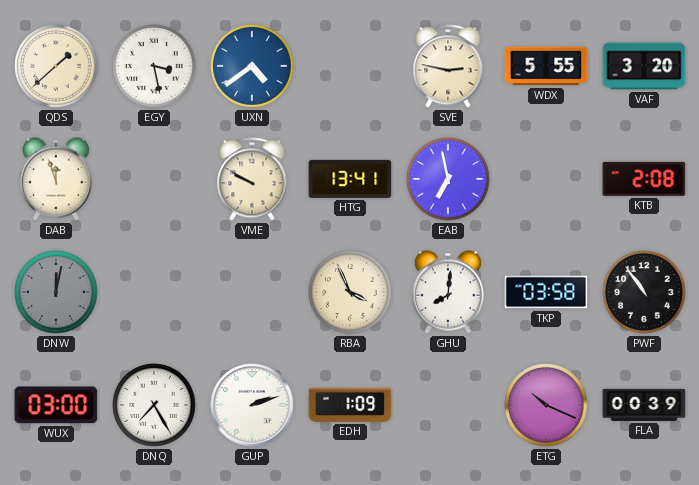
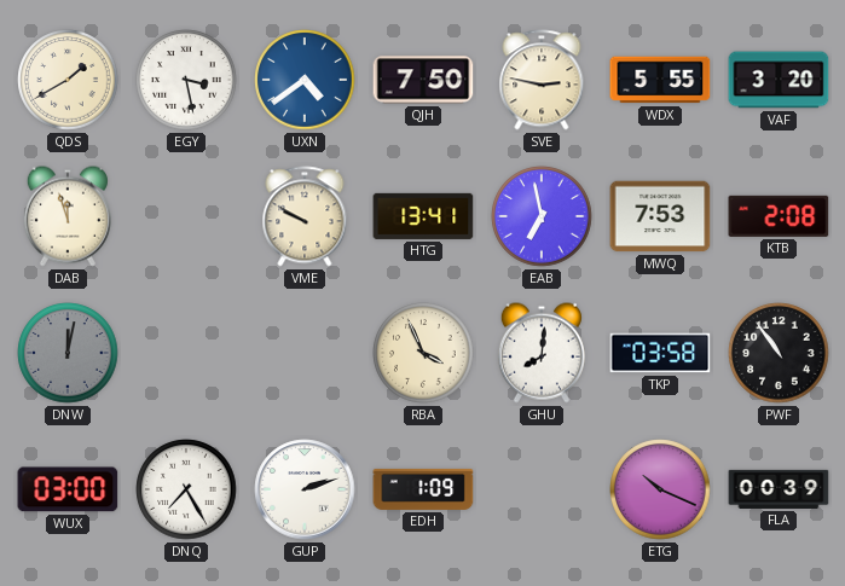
QDS: 1:38 -> 1:40 (68, 80)
QJH: none -> 7:50 (423, 80)
MWQ: none -> 7:53 (660, 216)
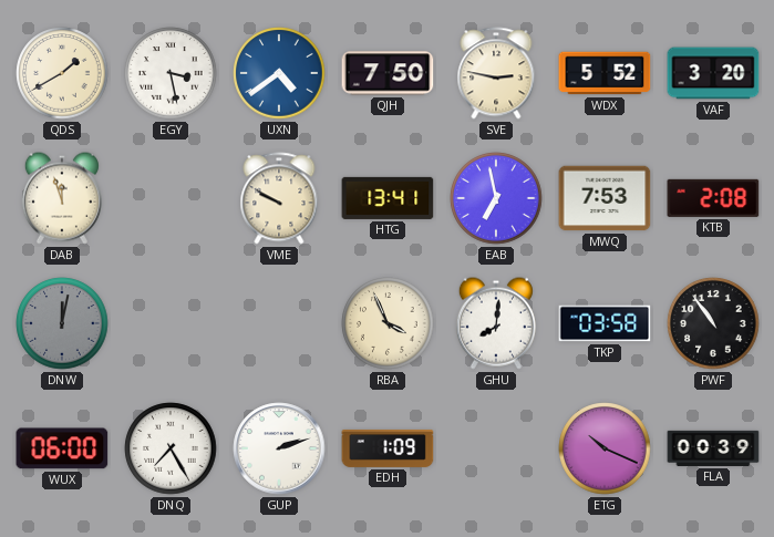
WDX: 5:55 -> 5:52 (605, 73)
WUX: 03:00 -> 06:00 (62, 448)
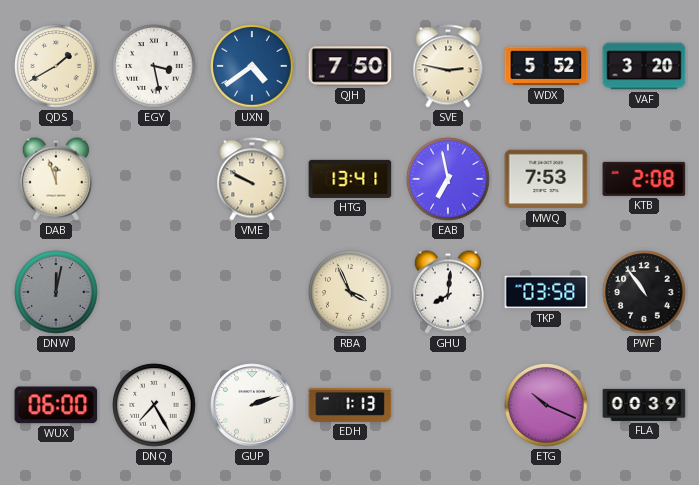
EDH: 1:09 -> 1:13 (350, 405)
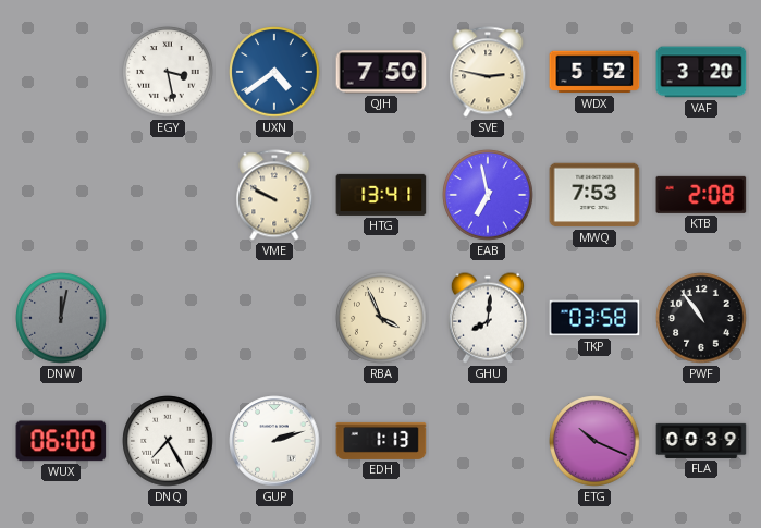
QDS: 1:40 -> none (56, 66)
DAB: 11:57 -> none (56, 179)
